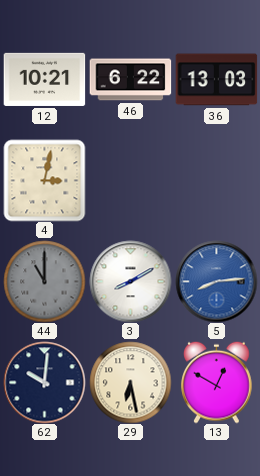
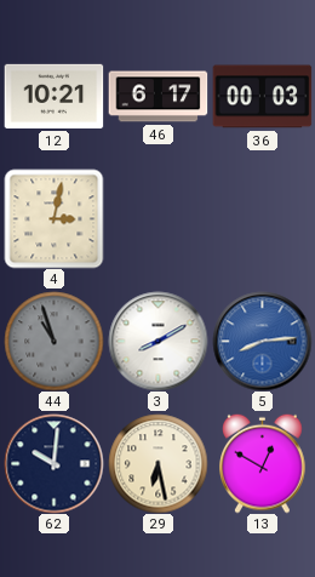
46: 6:22 -> 6:17 (157, 97)
36: 13:03 -> 00:03 (262, 97)
44: 11:00 -> 10:57 (53, 341)
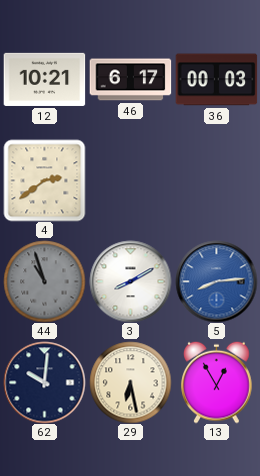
4: 3:02 -> 2:39 (44, 180)
13: 12:50 -> 12:55 (217, 382)
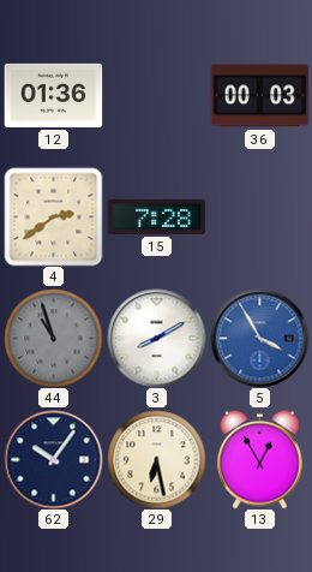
12: 10:21 -> 01:36 (53, 95)
46: 6:17 -> none (130, 80)
15: none -> 7:28 (156, 216)
5: 8:14 -> 3:55 (259, 338)
62: 10:01 -> 10:06 (53, 459)
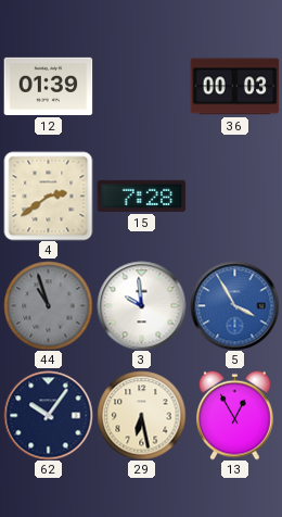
12: 01:36 -> 01:39 (48, 86)
3: 8:10 -> 9:59 (141, 305)
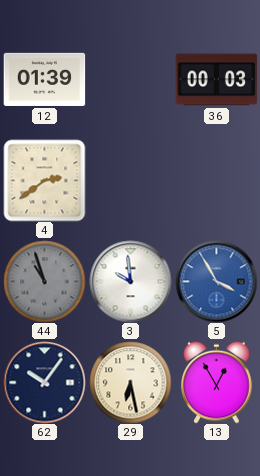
15: 7:28 -> none (141, 196)
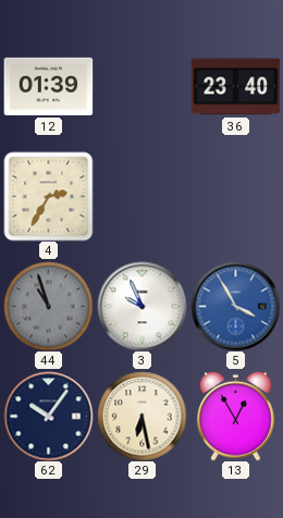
36: 00:03 -> 23:40 (235, 87)
4: 2:39 -> 2:35 (48, 196)
3: 9:59 -> 9:56 (141, 306)
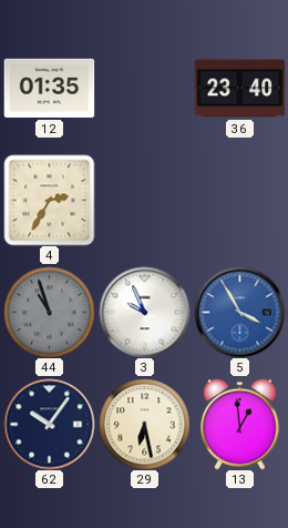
12: 01:39 -> 01:35 (49, 88)
13: 12:55 -> 12:59 (240, 424)
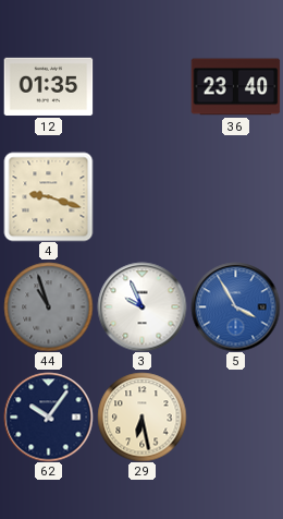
4: 2:35 -> 9:18 (48, 196)
13: 12:59 -> none (240, 424)
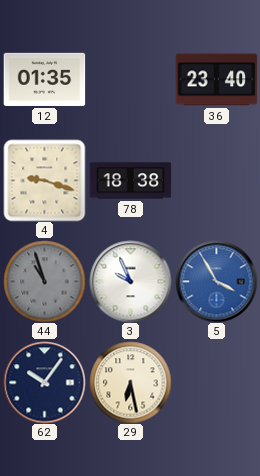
78: none -> 18:38 (130, 181)
